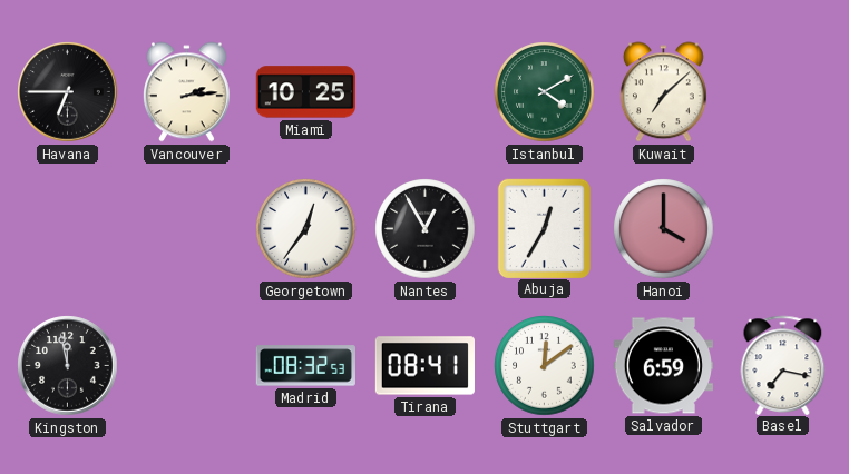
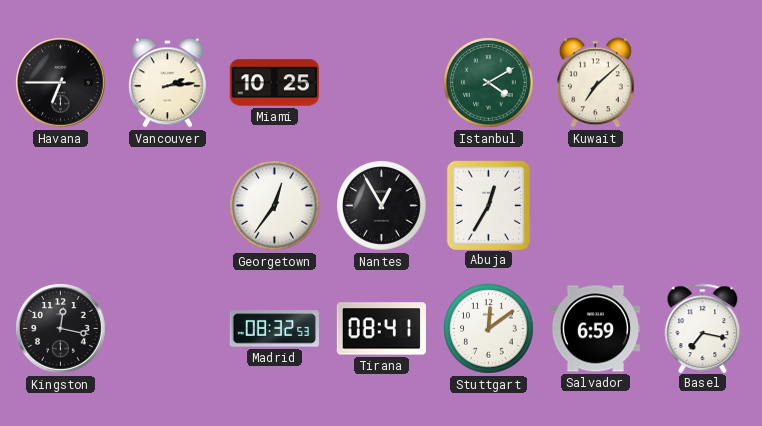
Hanoi: 4:00 -> none (664, 229)
Kingston: 11:58 -> 12:17 (61, 329)
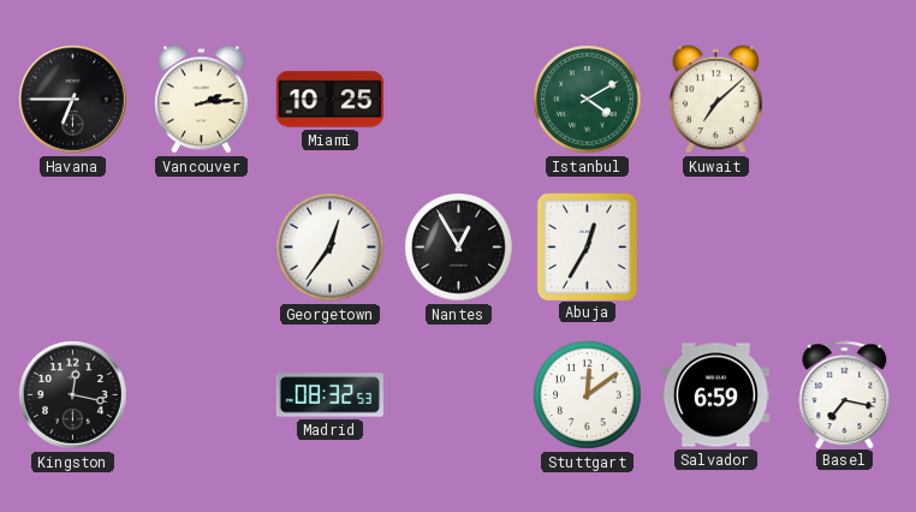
Tirana: 08:41 -> none (381, 329)
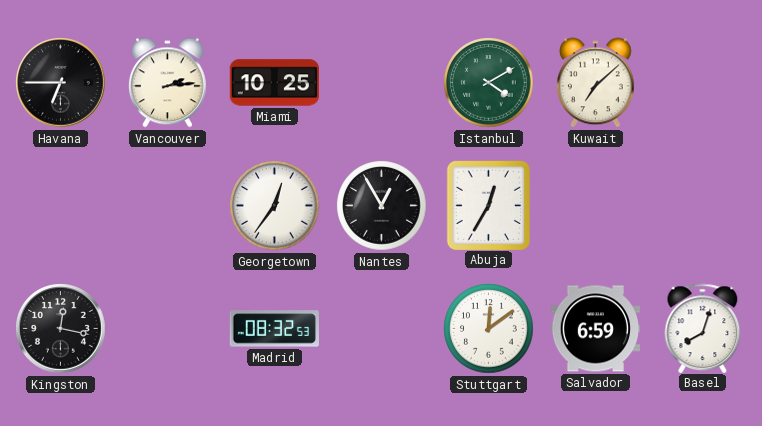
Basel: 7:17 -> 8:03 (703, 328)
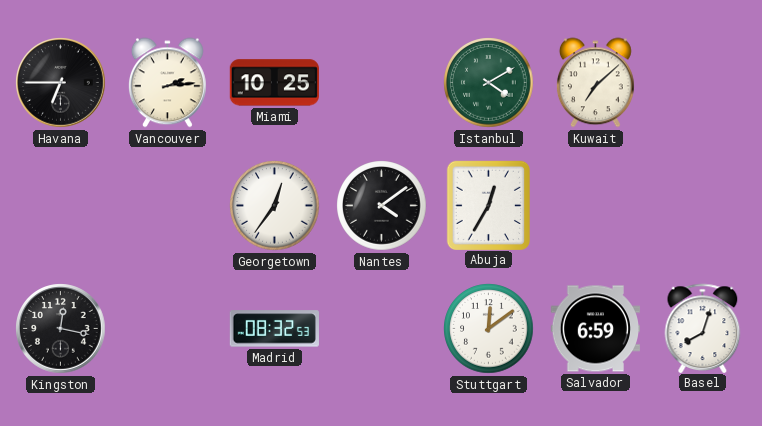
Nantes: 12:55 -> 4:09 (382, 206)
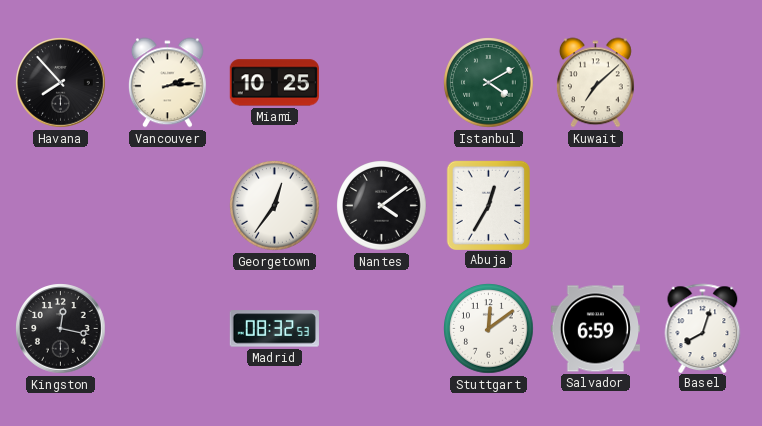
Havana: 6:45 -> 7:53 (61, 83)
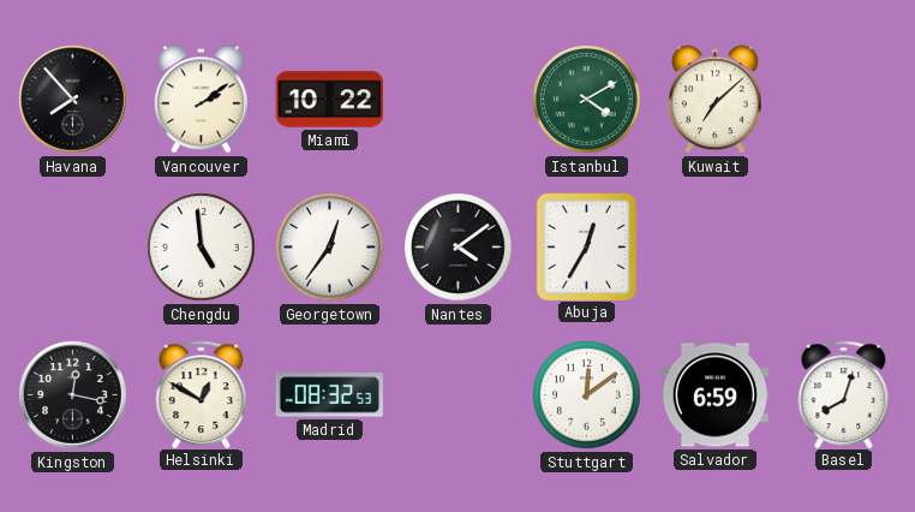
Vancouver: 2:14 -> 2:09 (201, 100)
Miami: 10:25 -> 10:22 (329, 100)
Chengdu: none -> 4:59 (202, 248)
Helsinki: none -> 12:50 (202, 394)
